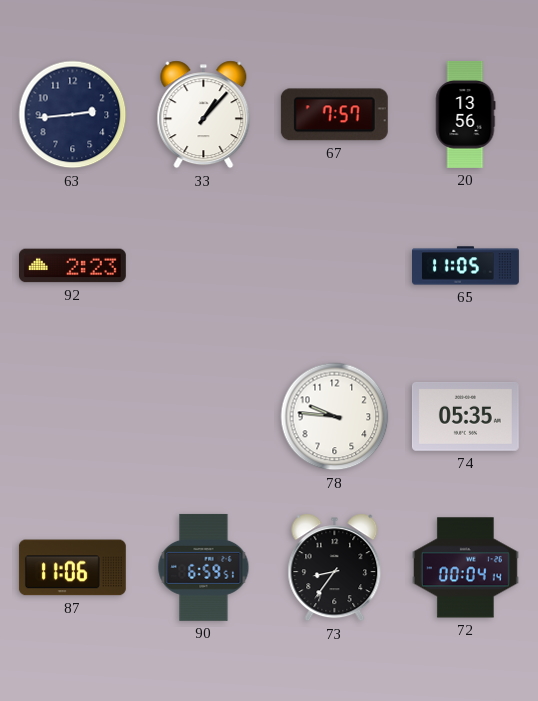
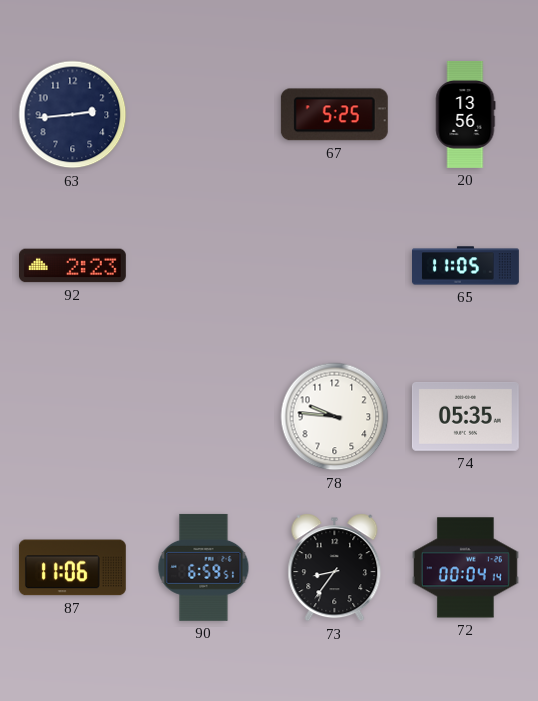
33: 1:07 -> none (204, 115)
67: 7:57 -> 5:25 (334, 115)
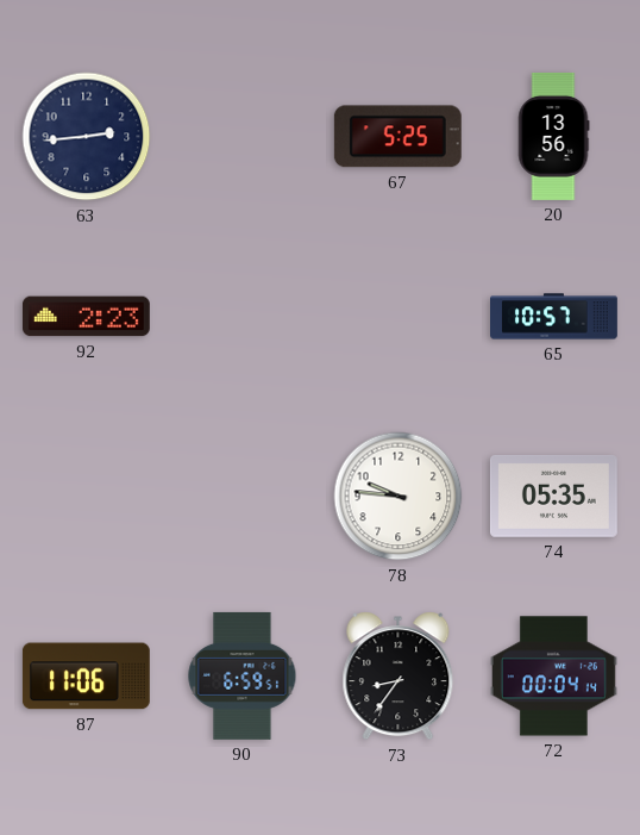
65: 11:05 -> 10:57 (554, 317)
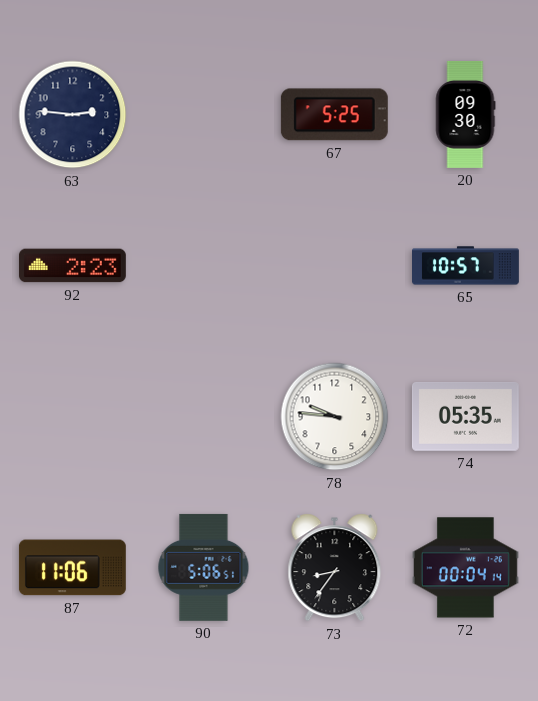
63: 2:44 -> 2:46 (73, 115)
20: 13:56 -> 09:30 (466, 114)
90: 6:59 -> 5:06 (204, 567)
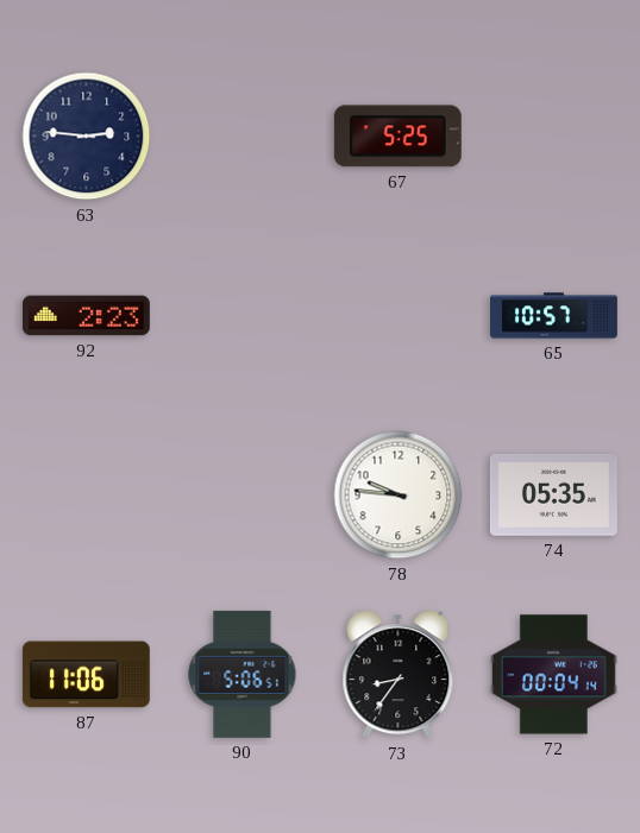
20: 09:30 -> none (466, 114)
